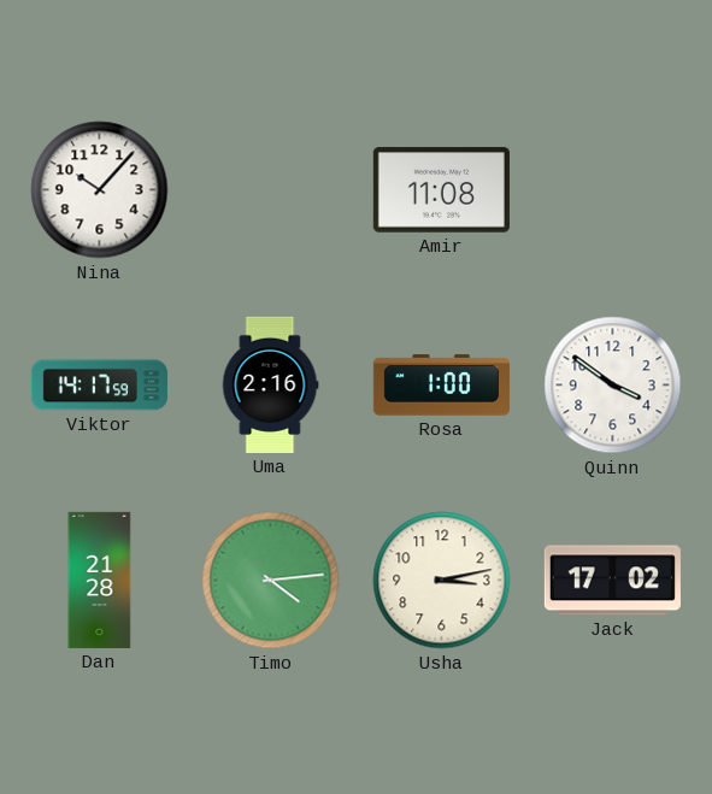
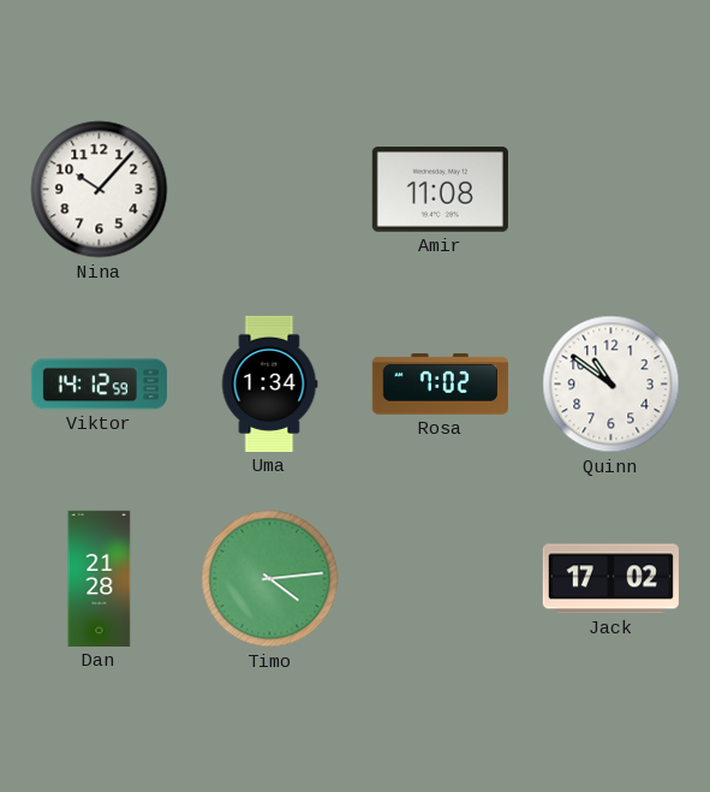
Viktor: 14:17 -> 14:12 (99, 385)
Uma: 2:16 -> 1:34 (269, 383)
Rosa: 1:00 -> 7:02 (440, 385)
Quinn: 3:51 -> 10:51 (611, 385)
Usha: 3:13 -> none (442, 581)
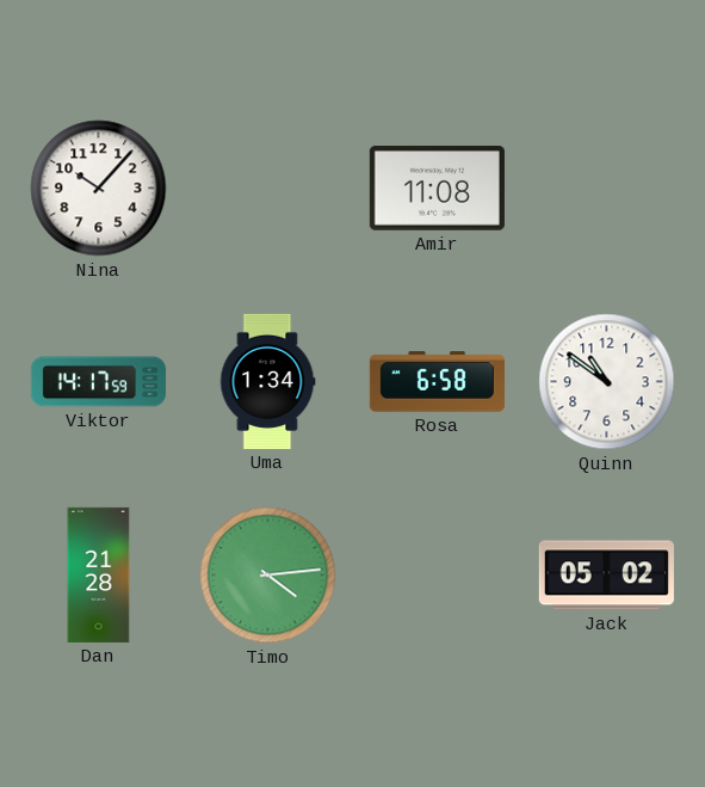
Viktor: 14:12 -> 14:17 (98, 382)
Rosa: 7:02 -> 6:58 (437, 382)
Jack: 17:02 -> 05:02 (606, 576)
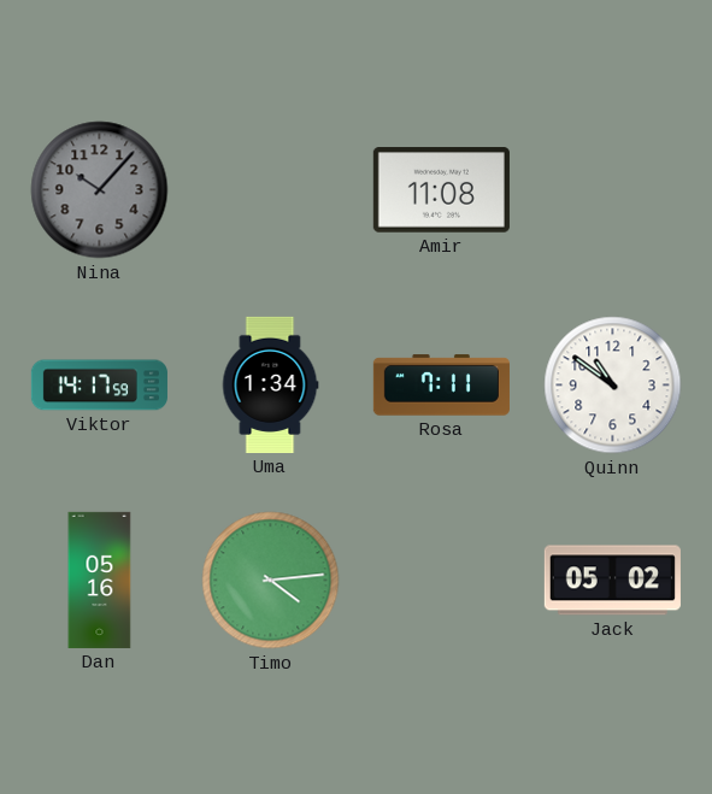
Nina dial: white -> grey (100, 190)
Rosa: 6:58 -> 7:11 (441, 386)
Dan: 21:28 -> 05:16 (100, 580)
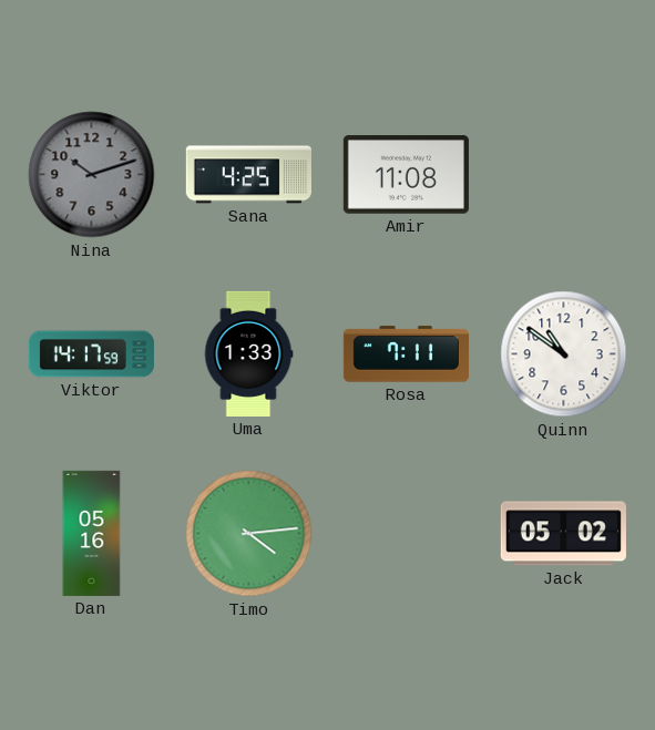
Nina: 10:07 -> 10:12 (92, 175)
Sana: none -> 4:25 (248, 175)
Uma: 1:34 -> 1:33 (248, 353)
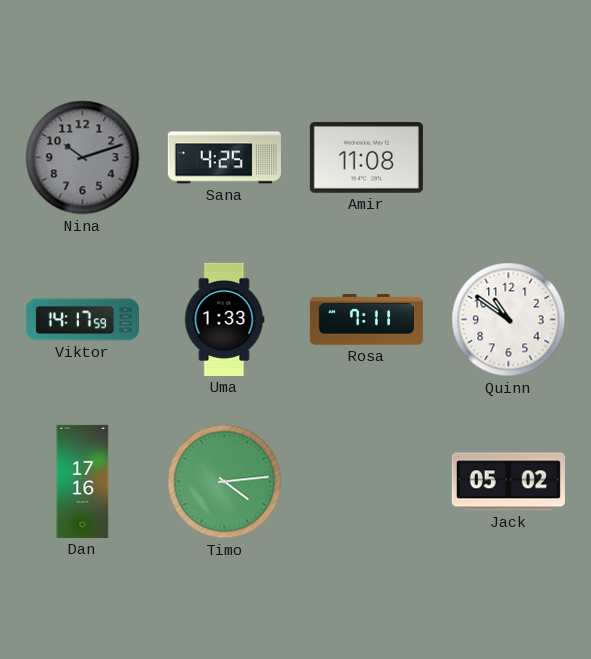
Dan: 05:16 -> 17:16 (83, 481)
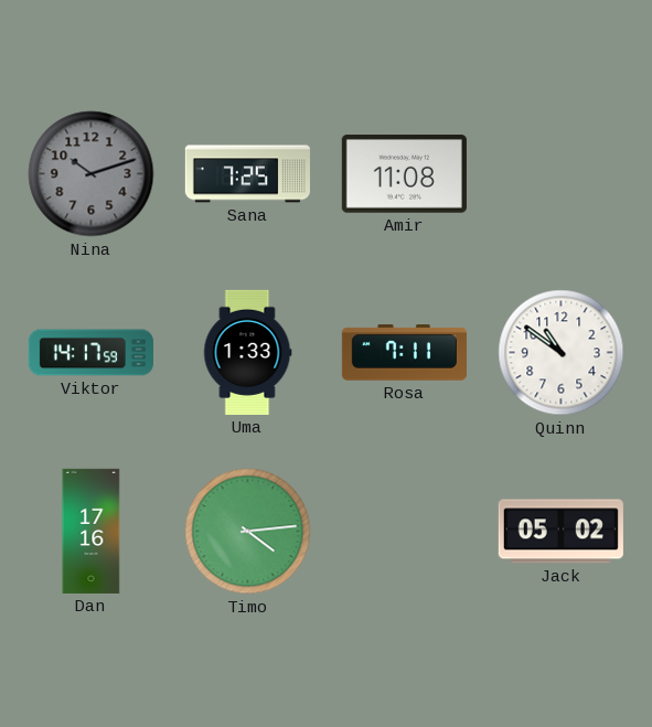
Sana: 4:25 -> 7:25 (247, 174)
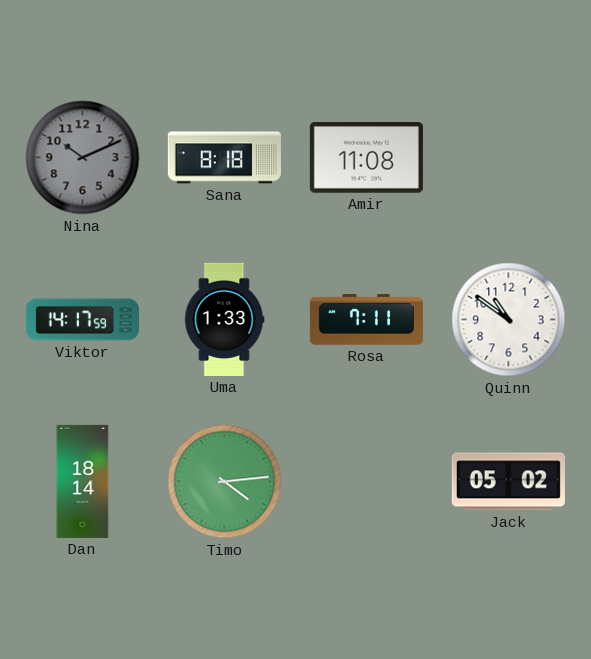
Nina: 10:12 -> 10:11 (83, 158)
Sana: 7:25 -> 8:18 (224, 158)
Dan: 17:16 -> 18:14 (83, 481)
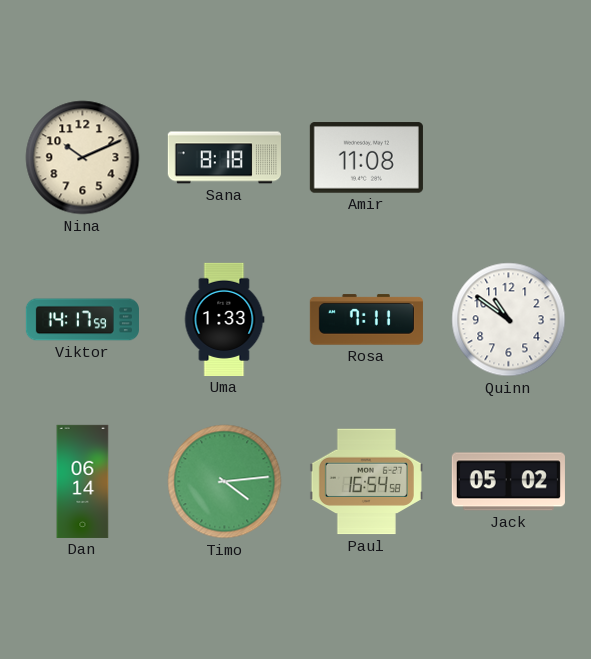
Nina dial: grey -> cream (83, 158)
Dan: 18:14 -> 06:14 (83, 481)
Paul: none -> 16:54 (366, 482)
